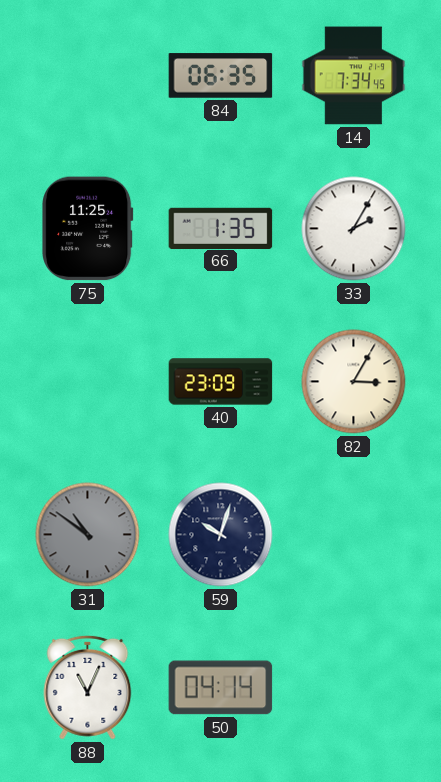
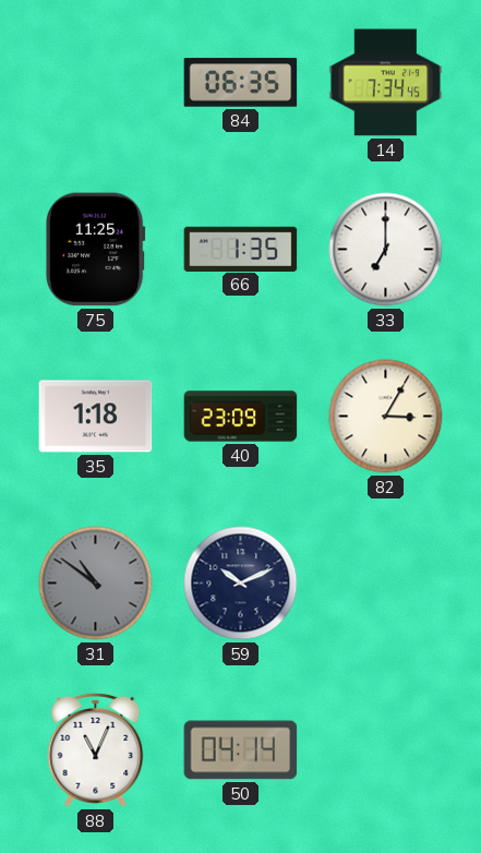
33: 2:05 -> 7:00 (386, 250)
35: none -> 1:18 (96, 417)
59: 10:03 -> 10:11 (241, 584)
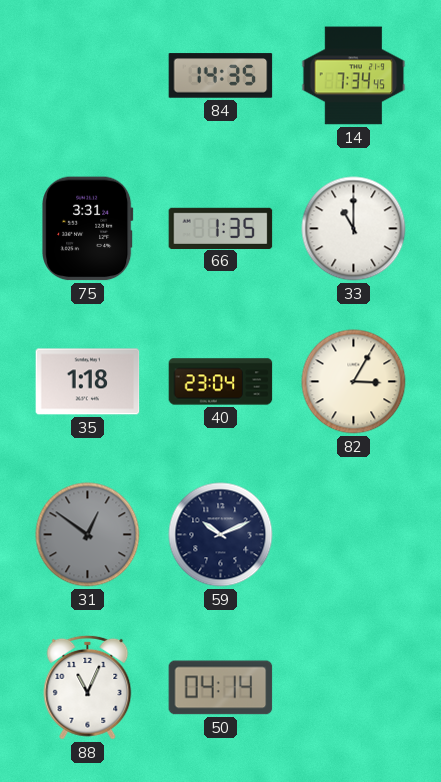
84: 06:35 -> 14:35 (221, 76)
75: 11:25 -> 3:31 (88, 229)
33: 7:00 -> 11:00 (354, 229)
40: 23:09 -> 23:04 (221, 382)
31: 10:51 -> 12:51 (88, 535)
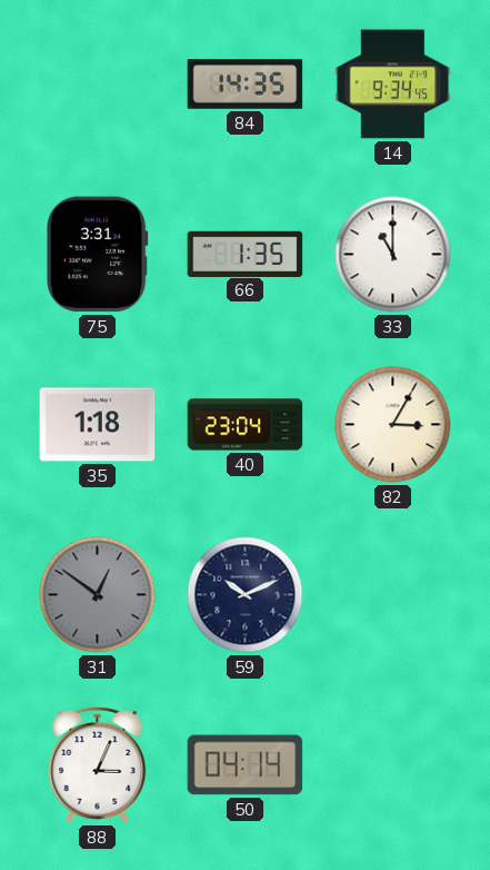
14: 7:34 -> 9:34 (393, 85)
88: 11:04 -> 3:04 (98, 764)
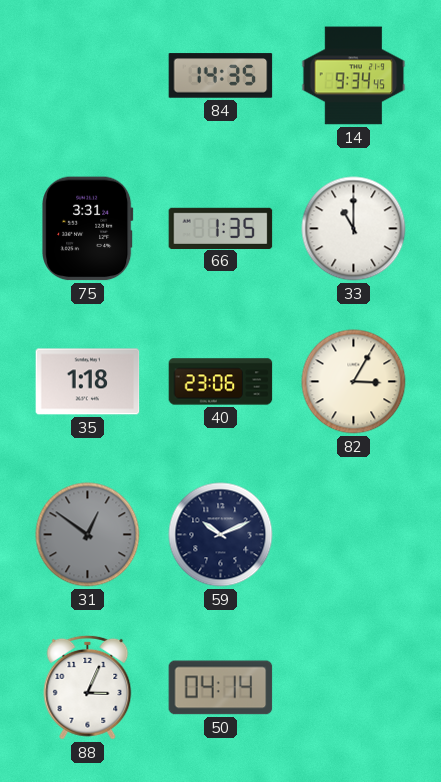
40: 23:04 -> 23:06 (221, 382)
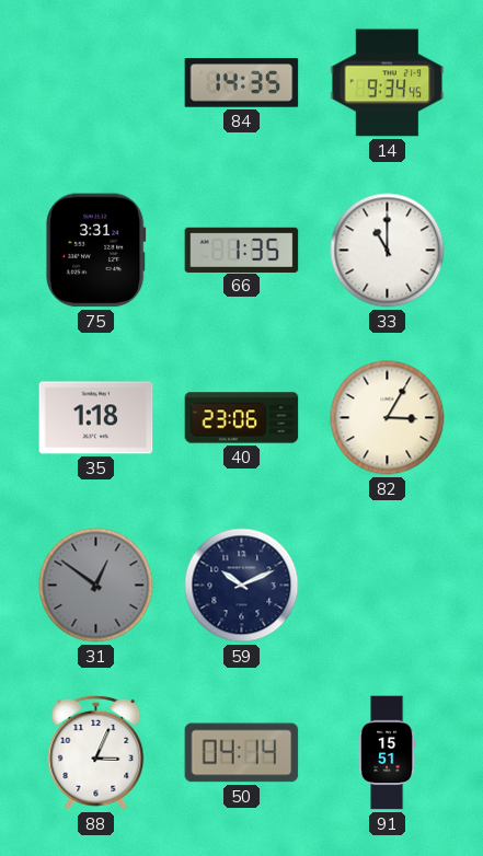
91: none -> 15:51 (387, 753)
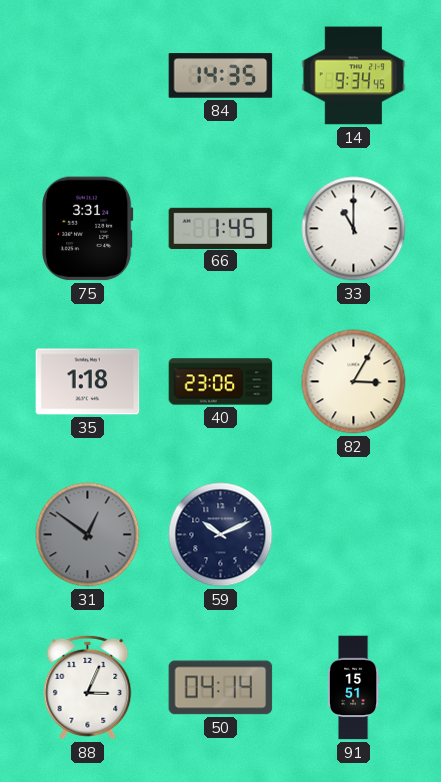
66: 1:35 -> 1:45 (221, 228)
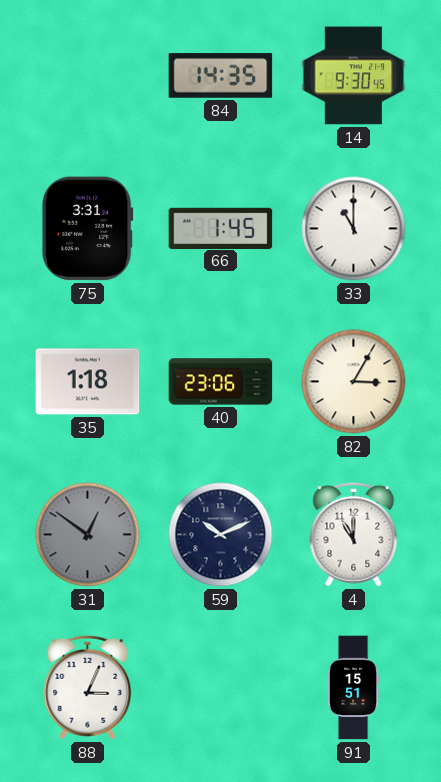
14: 9:34 -> 9:30 (354, 76)
4: none -> 11:00 (354, 534)
50: 04:14 -> none (221, 688)
